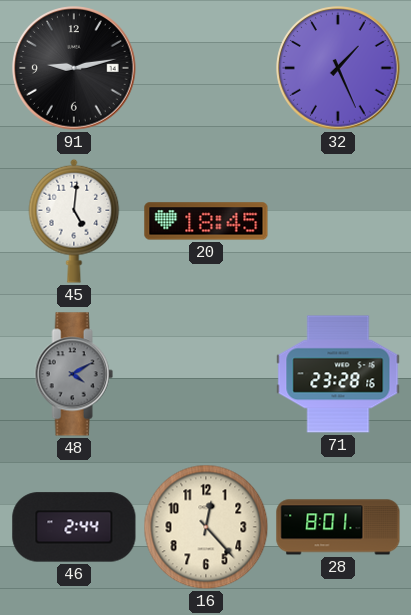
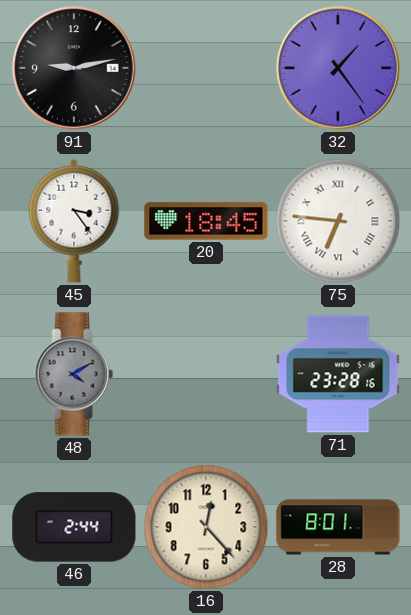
32: 1:26 -> 1:24 (338, 68)
45: 5:01 -> 3:24 (74, 221)
75: none -> 6:46 (338, 221)
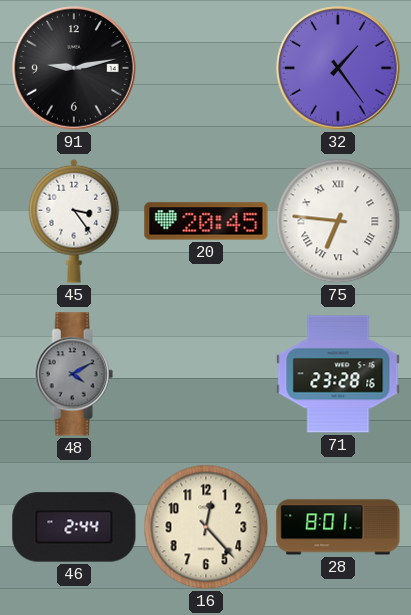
20: 18:45 -> 20:45 (206, 221)
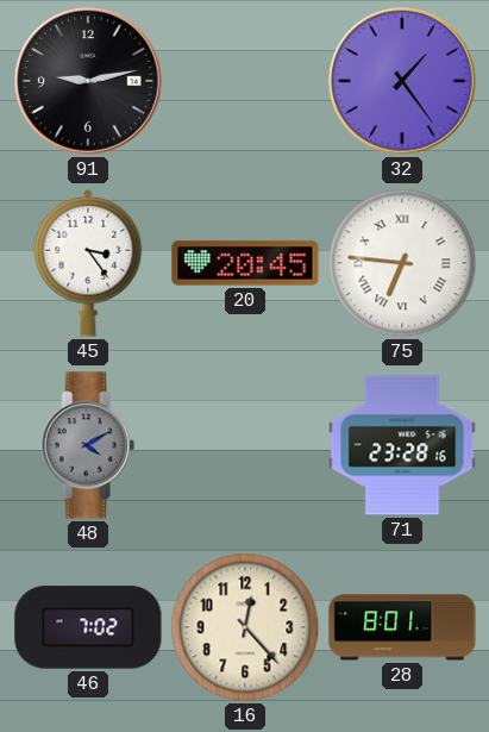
46: 2:44 -> 7:02 (88, 627)
